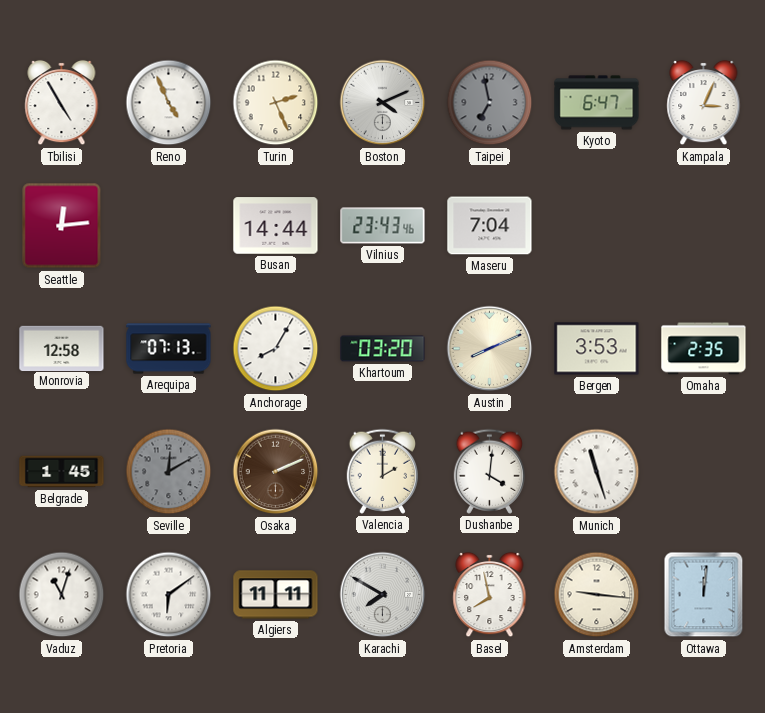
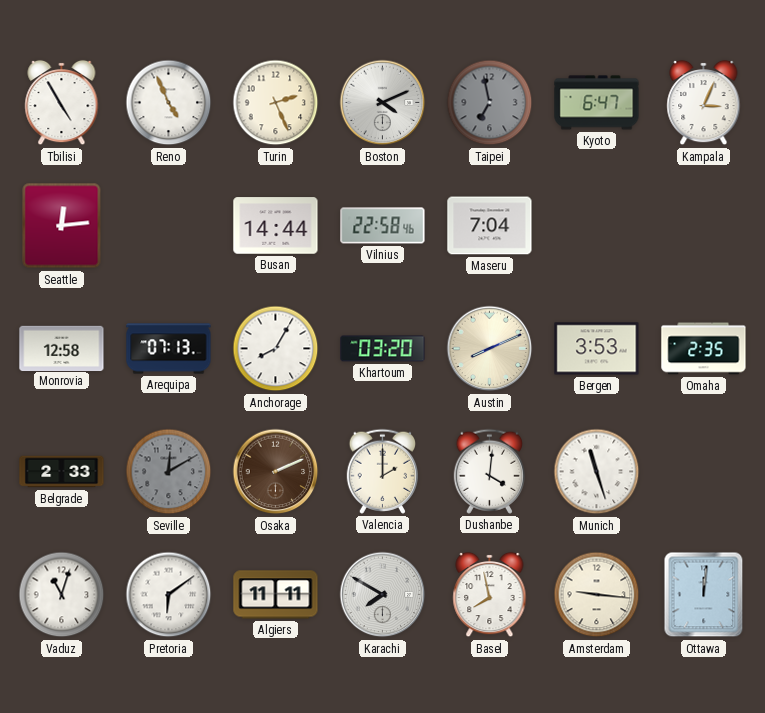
Vilnius: 23:43 -> 22:58 (383, 226)
Belgrade: 1:45 -> 2:33 (62, 472)
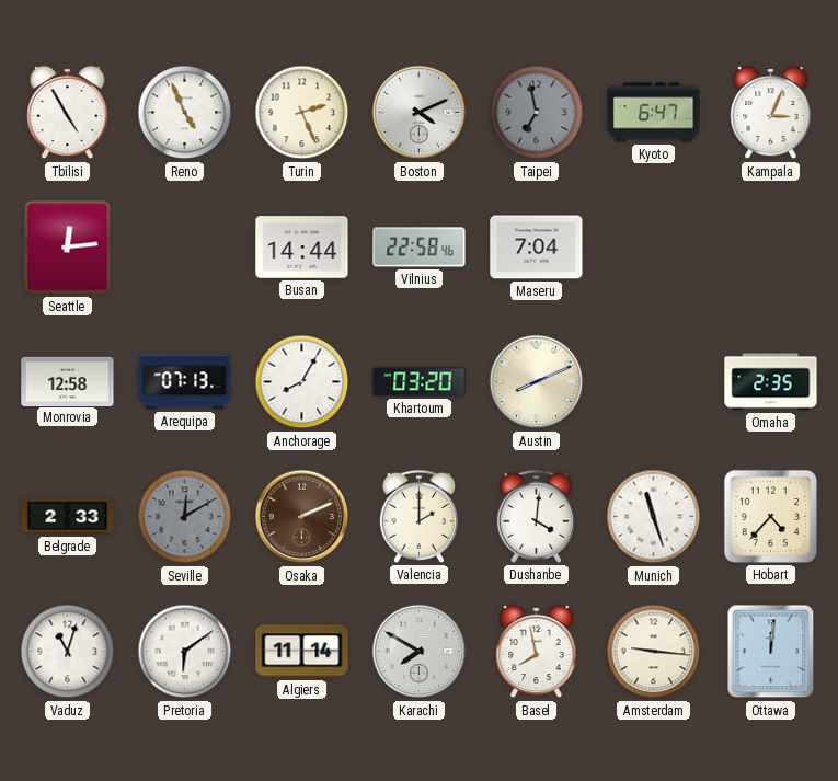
Bergen: 3:53 -> none (597, 349)
Hobart: none -> 4:37 (770, 516)
Algiers: 11:11 -> 11:14 (302, 652)
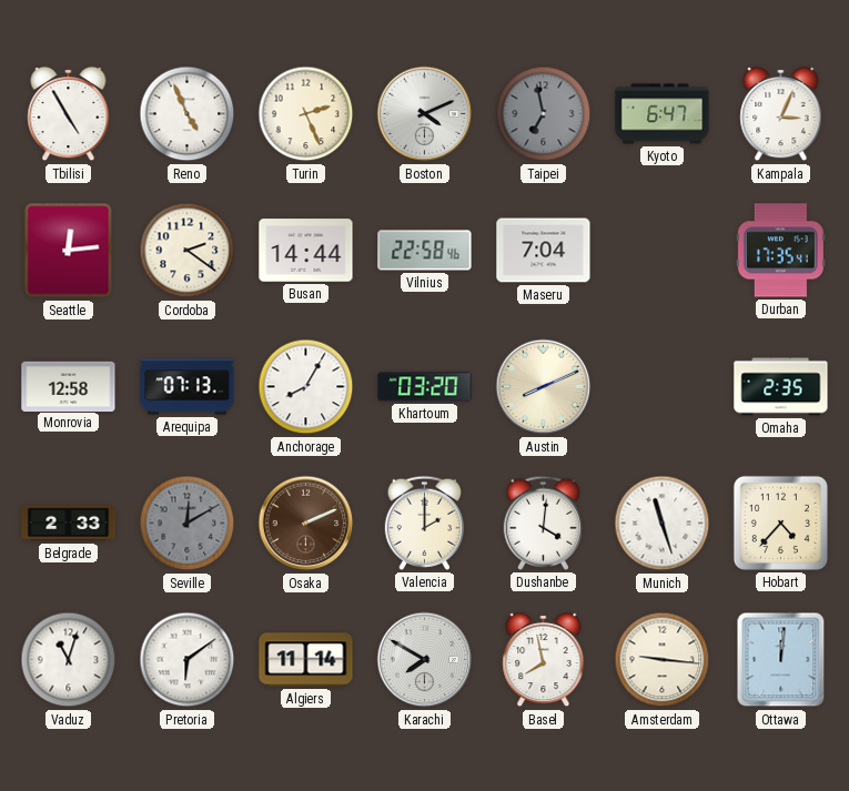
Cordoba: none -> 2:21 (188, 251)
Durban: none -> 17:35 (780, 251)
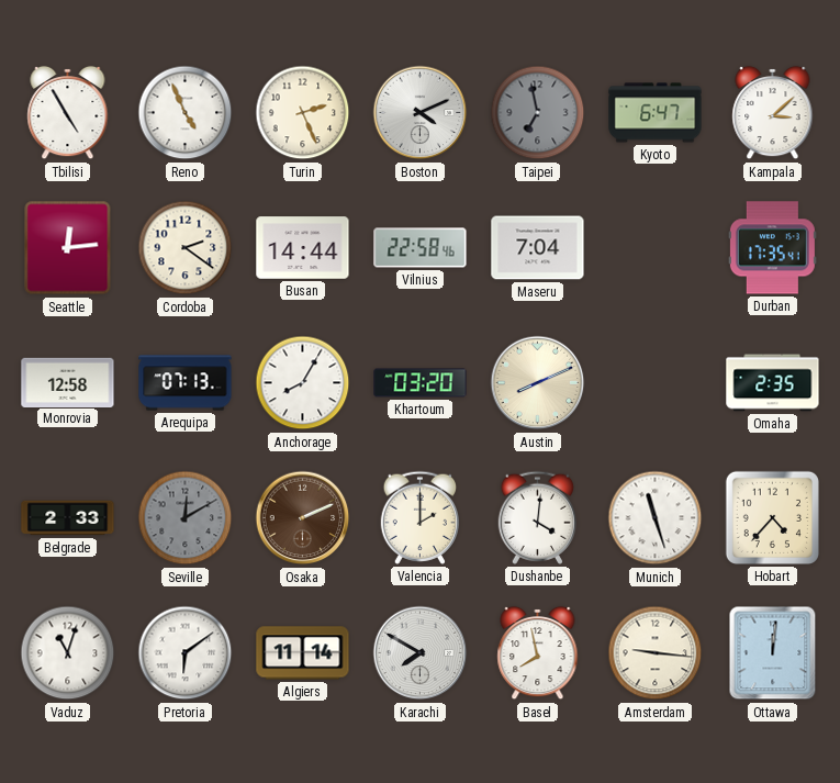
Kampala: 3:04 -> 3:08 (773, 113)
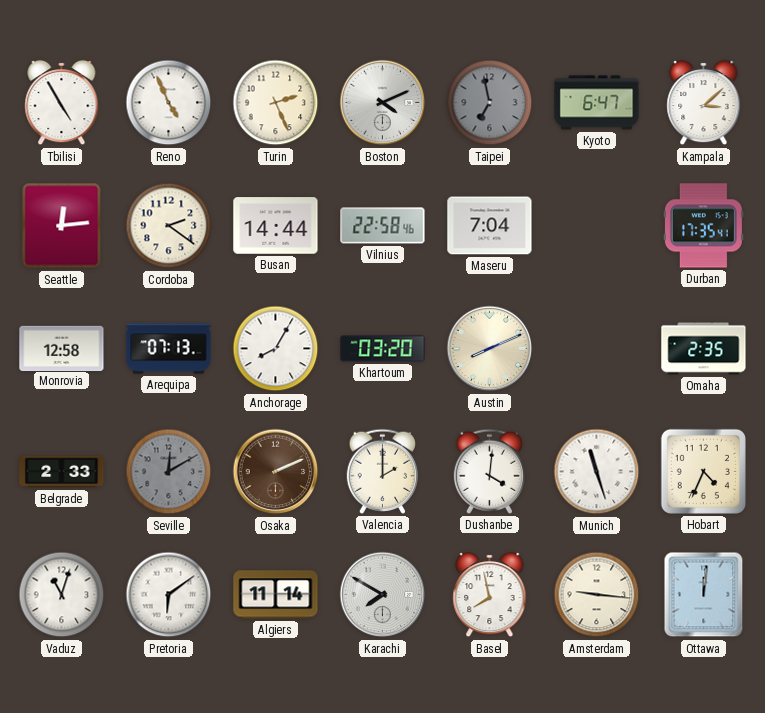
Hobart: 4:37 -> 4:34 (703, 471)
